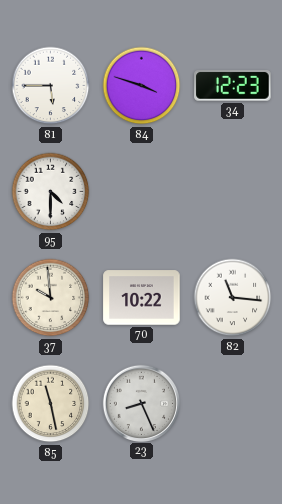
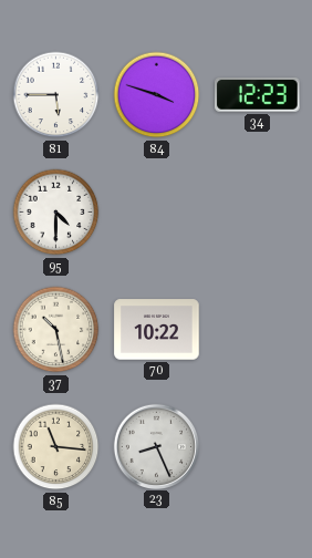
37: 9:59 -> 10:28 (56, 330)
82: 11:16 -> none (233, 298)
85: 11:28 -> 11:16 (56, 447)
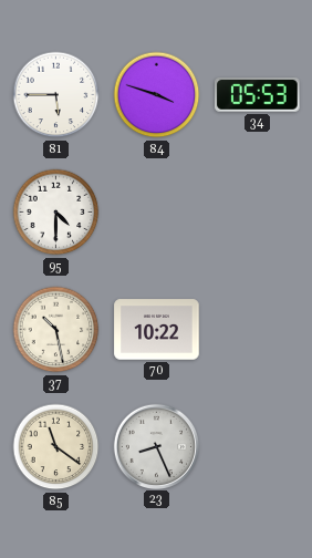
34: 12:23 -> 05:53 (258, 95)
85: 11:16 -> 11:21 (56, 447)
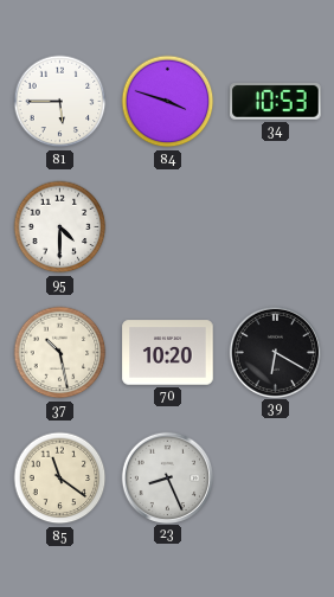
34: 05:53 -> 10:53 (276, 102)
70: 10:22 -> 10:20 (168, 353)
39: none -> 6:20 (275, 352)
